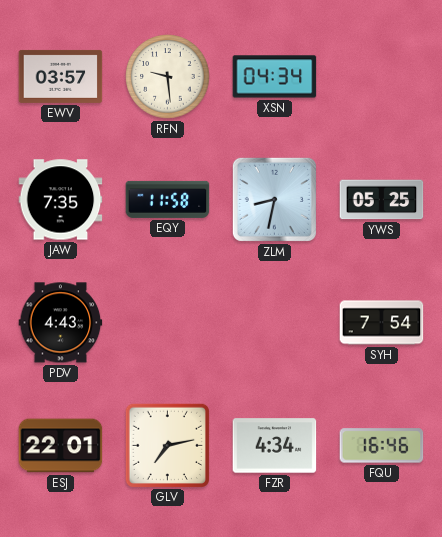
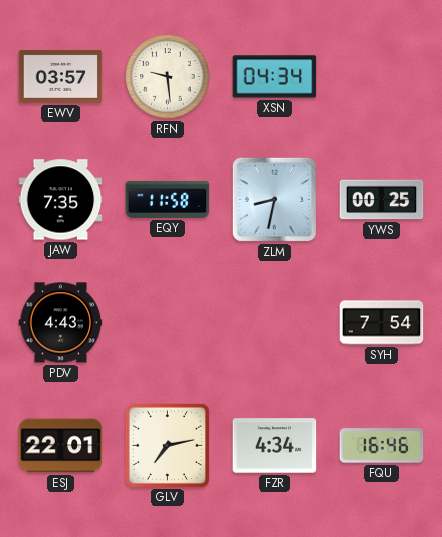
YWS: 05:25 -> 00:25 (382, 200)
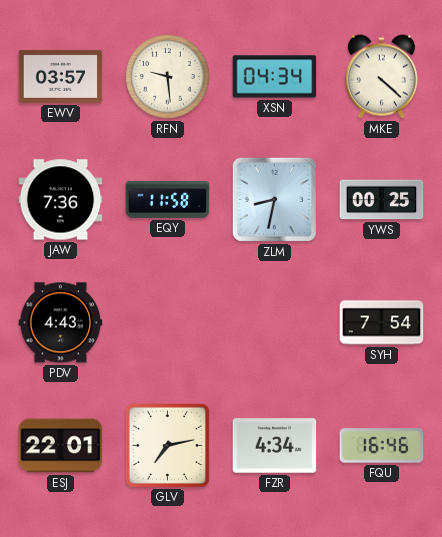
MKE: none -> 4:22 (381, 77)
JAW: 7:35 -> 7:36 (61, 200)
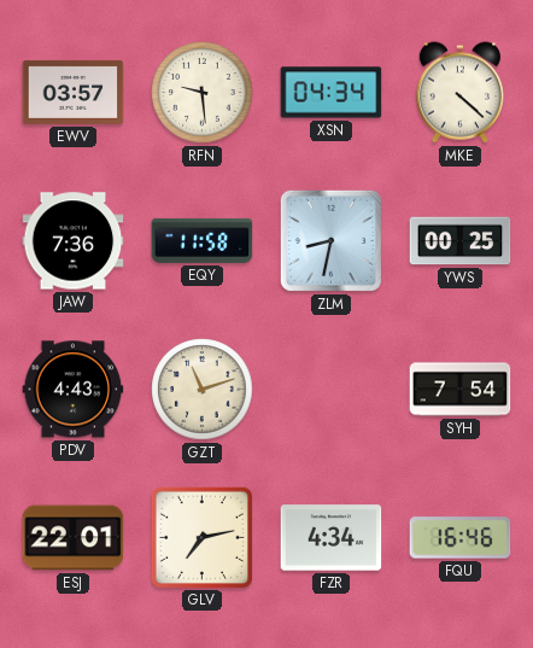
GZT: none -> 11:12 (203, 390)
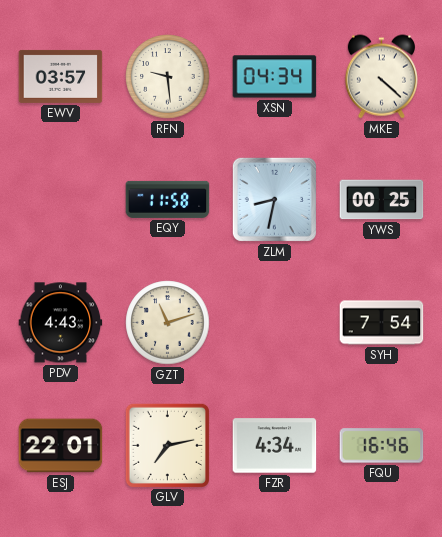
JAW: 7:36 -> none (74, 241)
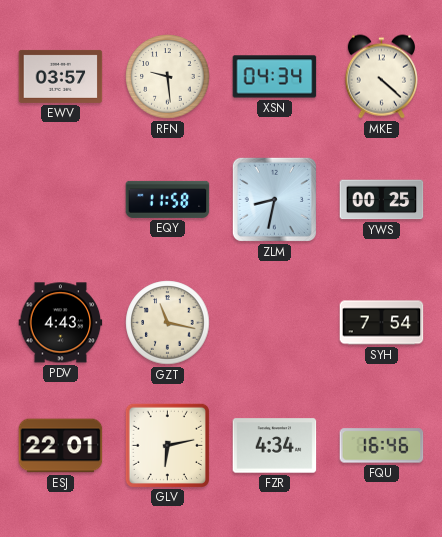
GZT: 11:12 -> 11:17 (168, 323)
GLV: 7:13 -> 6:13 (167, 445)
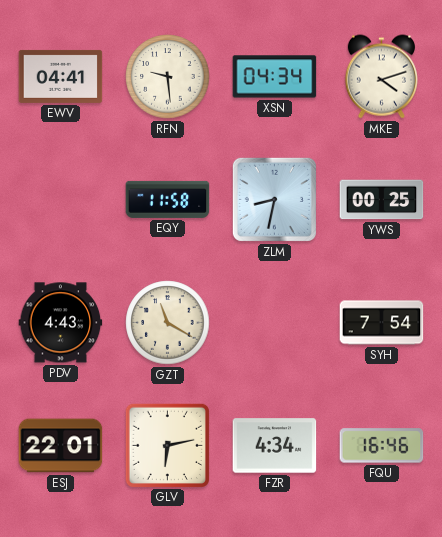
EWV: 03:57 -> 04:41 (61, 76)
MKE: 4:22 -> 4:12 (381, 77)
GZT: 11:17 -> 11:20 (168, 323)
